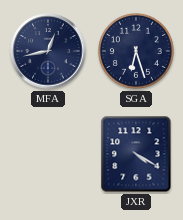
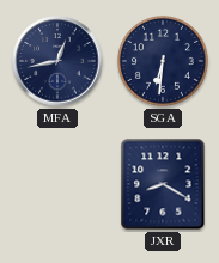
SGA: 6:27 -> 6:31 (163, 61)
JXR: 4:20 -> 8:20 (163, 184)
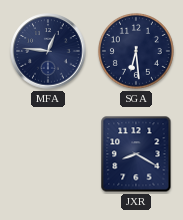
MFA: 12:43 -> 12:46 (48, 51)
SGA: 6:31 -> 6:29 (136, 51)
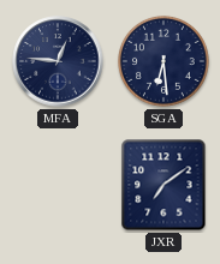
JXR: 8:20 -> 7:09 (163, 185)
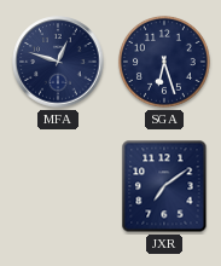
MFA: 12:46 -> 12:48 (58, 62)
SGA: 6:29 -> 6:27 (164, 62)
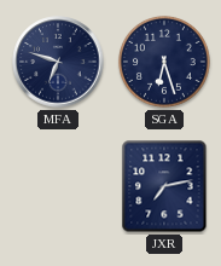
MFA: 12:48 -> 6:48 (58, 62)
JXR: 7:09 -> 7:13 (164, 186)
